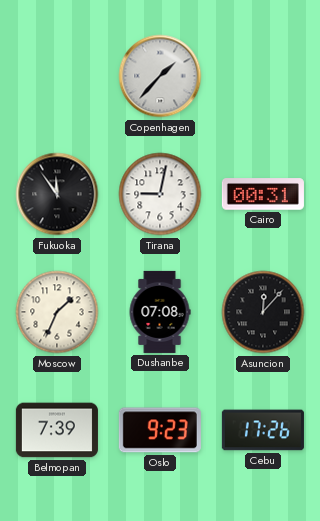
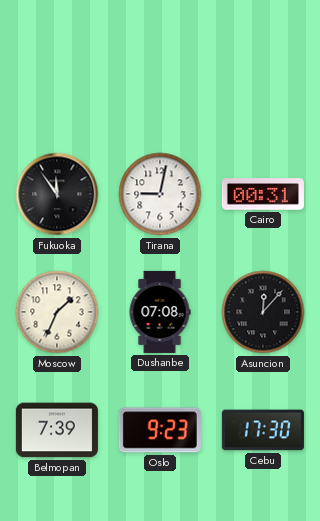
Copenhagen: 1:37 -> none (160, 76)
Cebu: 17:26 -> 17:30 (263, 430)
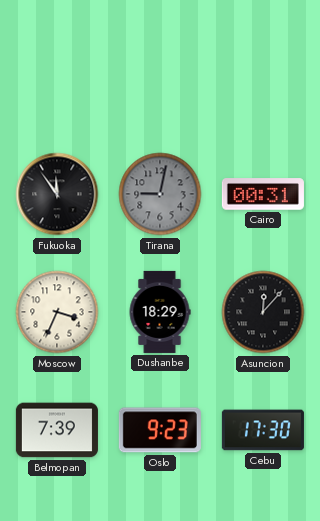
Tirana dial: white -> grey (160, 194)
Moscow: 1:34 -> 3:34 (57, 312)
Dushanbe: 07:08 -> 18:29 (160, 312)
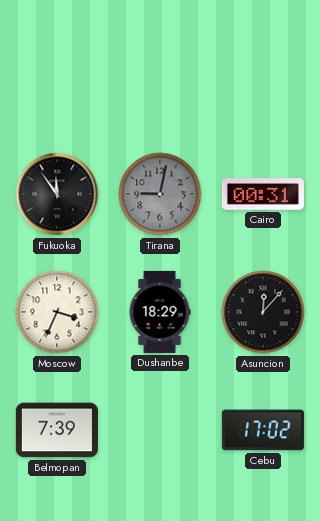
Oslo: 9:23 -> none (160, 430)
Cebu: 17:30 -> 17:02 (263, 430)
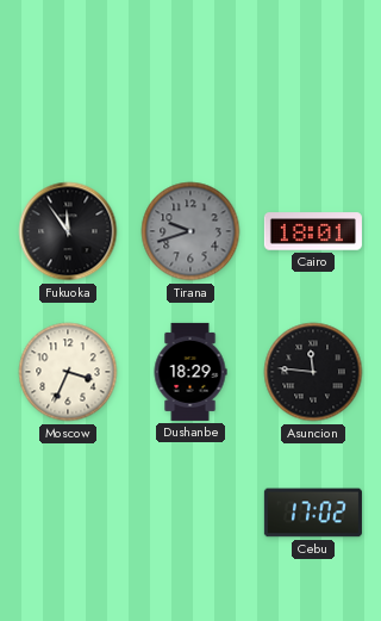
Tirana: 9:02 -> 9:42 (190, 231)
Cairo: 00:31 -> 18:01 (313, 231)
Asuncion: 12:07 -> 11:46 (313, 372)
Belmopan: 7:39 -> none (57, 430)
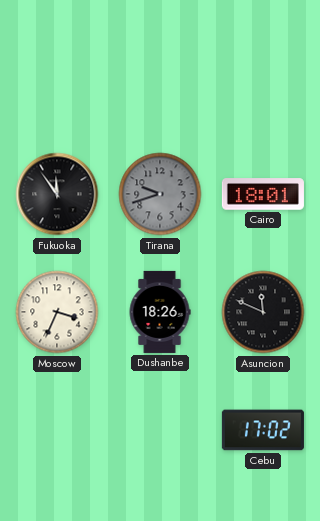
Dushanbe: 18:29 -> 18:26 (160, 312)
Asuncion: 11:46 -> 11:49 (263, 312)
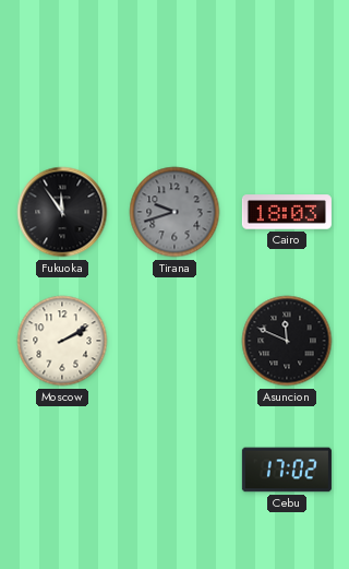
Cairo: 18:01 -> 18:03 (287, 212)
Moscow: 3:34 -> 2:10 (62, 341)
Dushanbe: 18:26 -> none (160, 312)
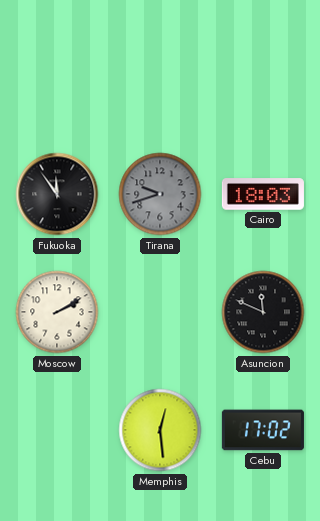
Memphis: none -> 12:29 (160, 430)
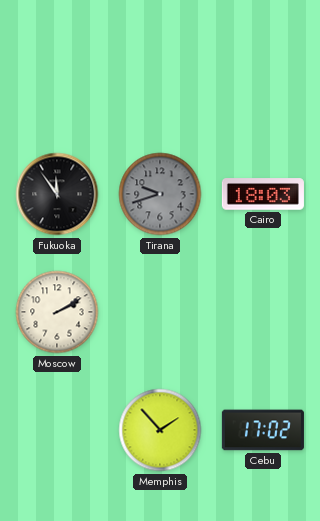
Asuncion: 11:49 -> none (263, 312)
Memphis: 12:29 -> 1:53 (160, 430)
